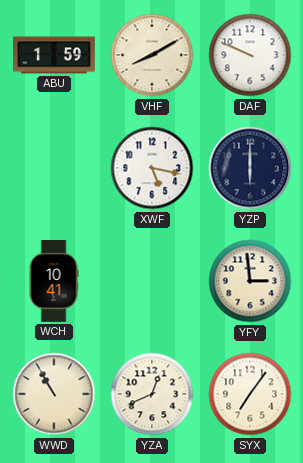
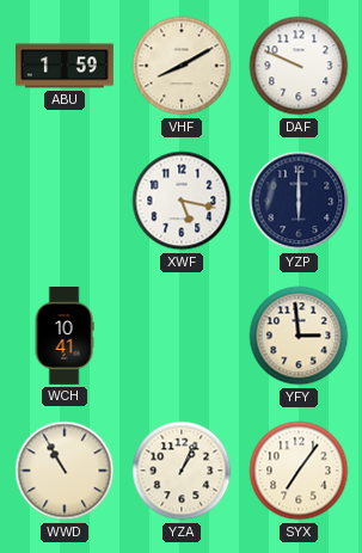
YZA: 12:41 -> 1:04 (182, 471)
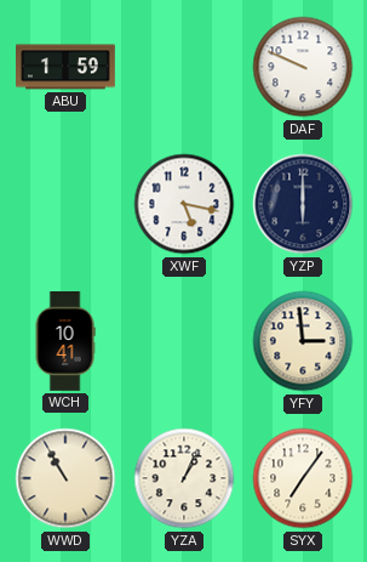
VHF: 8:10 -> none (182, 66)
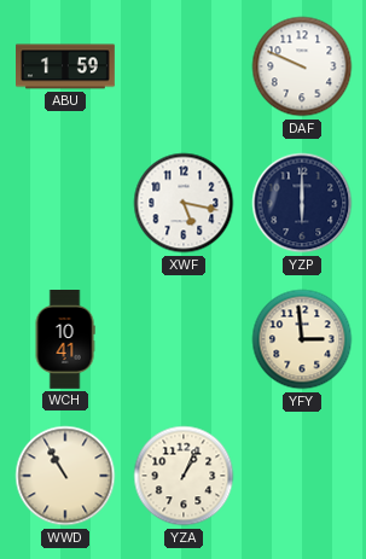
SYX: 7:06 -> none (303, 478)
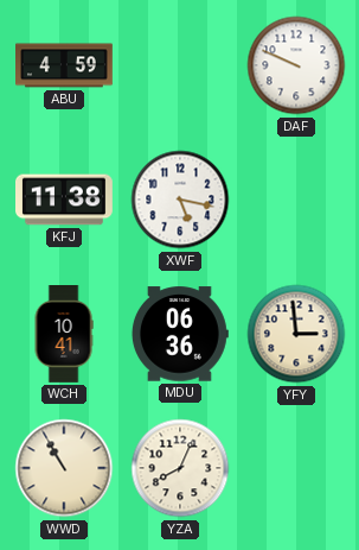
ABU: 1:59 -> 4:59 (65, 65)
KFJ: none -> 11:38 (65, 200)
YZP: 6:00 -> none (302, 203)
MDU: none -> 06:36 (180, 334)
YZA: 1:04 -> 8:04 (180, 468)
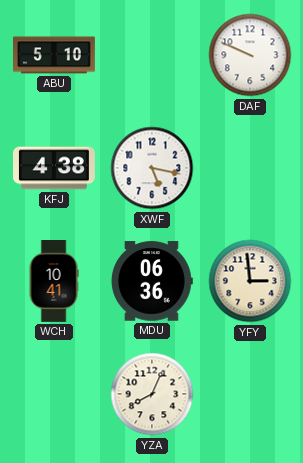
ABU: 4:59 -> 5:10 (55, 55)
KFJ: 11:38 -> 4:38 (55, 168)
WWD: 10:55 -> none (64, 468)
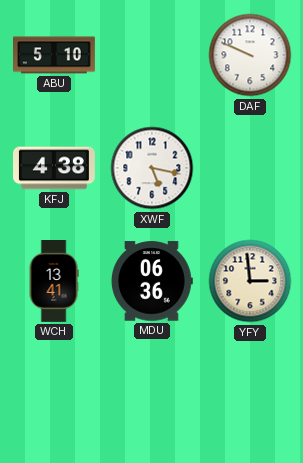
WCH: 10:41 -> 13:41 (54, 282)
YZA: 8:04 -> none (152, 394)
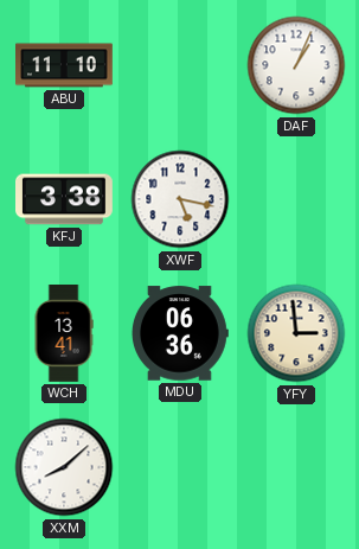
ABU: 5:10 -> 11:10 (65, 65)
DAF: 9:49 -> 1:04 (296, 65)
KFJ: 4:38 -> 3:38 (65, 199)
XXM: none -> 8:08 (64, 467)
